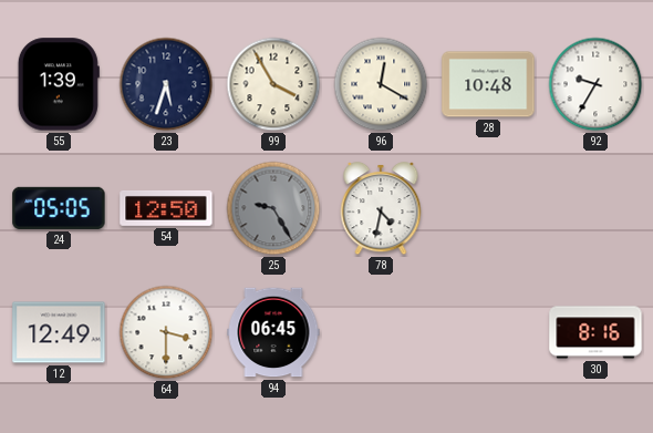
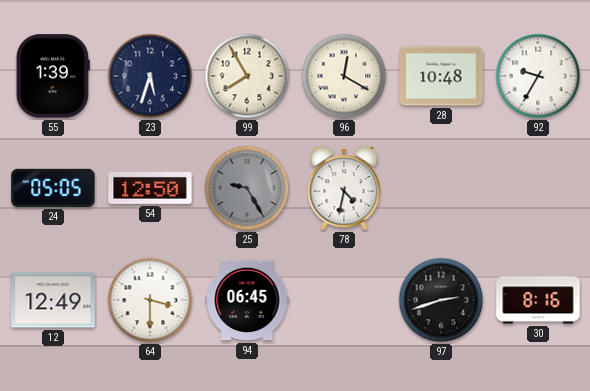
99: 3:55 -> 7:55 (247, 76)
97: none -> 2:42 (441, 300)
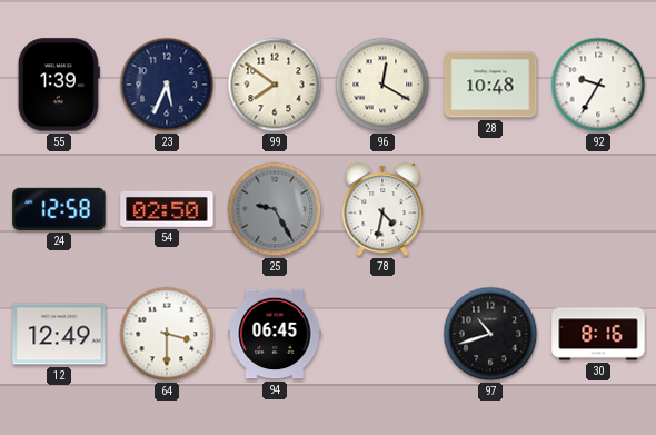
23: 5:33 -> 5:34 (167, 85)
99: 7:55 -> 7:51 (275, 85)
24: 05:05 -> 12:58 (59, 209)
54: 12:50 -> 02:50 (167, 209)
97: 2:42 -> 10:42 (490, 334)
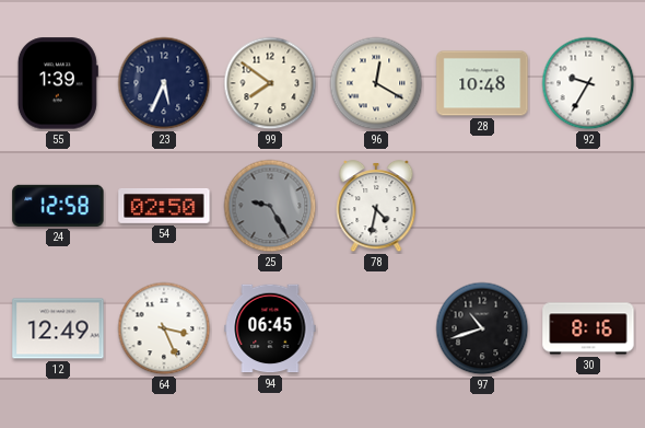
64: 3:30 -> 3:26 (164, 328)
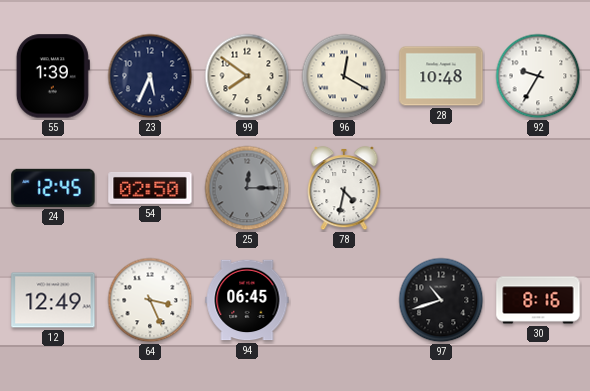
24: 12:58 -> 12:45 (53, 188)
25: 9:25 -> 12:15 (247, 188)
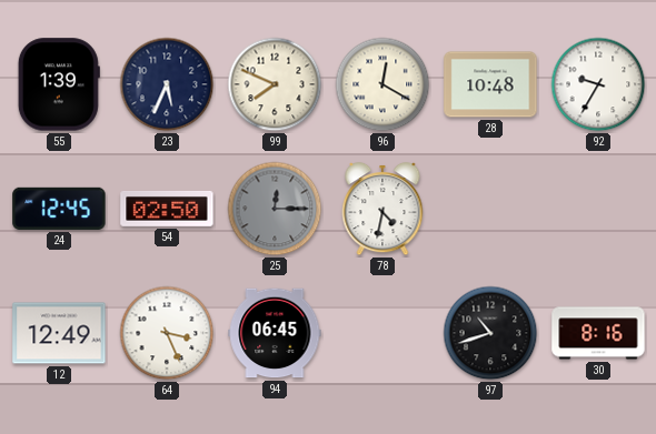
99: 7:51 -> 7:49 (275, 84)
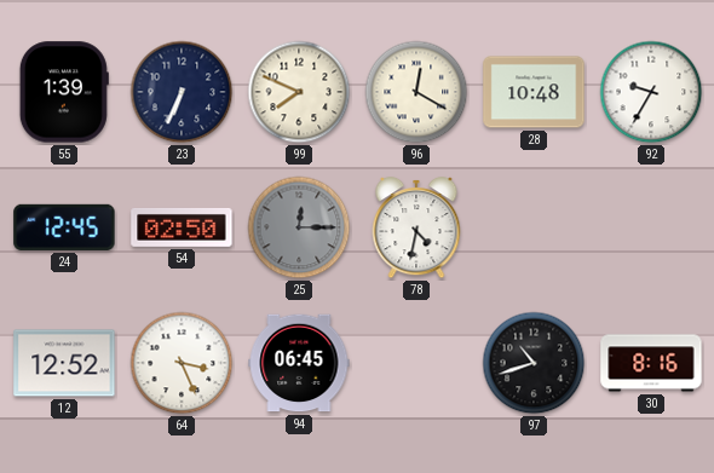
23: 5:34 -> 6:34 (182, 92)
12: 12:49 -> 12:52 (64, 363)
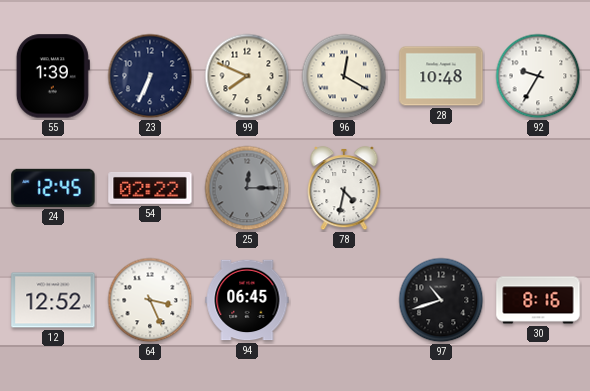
54: 02:50 -> 02:22 (150, 188)
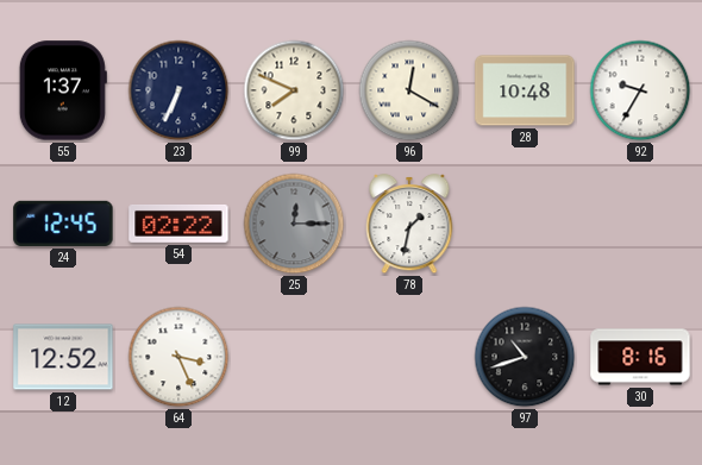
55: 1:39 -> 1:37 (63, 90)
78: 4:32 -> 1:32 (409, 224)
94: 06:45 -> none (247, 300)
